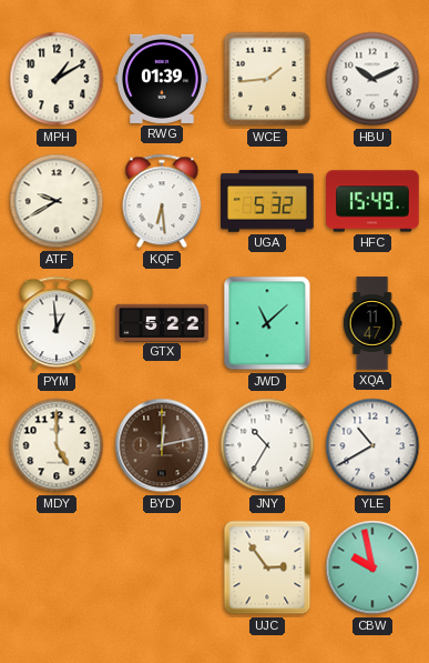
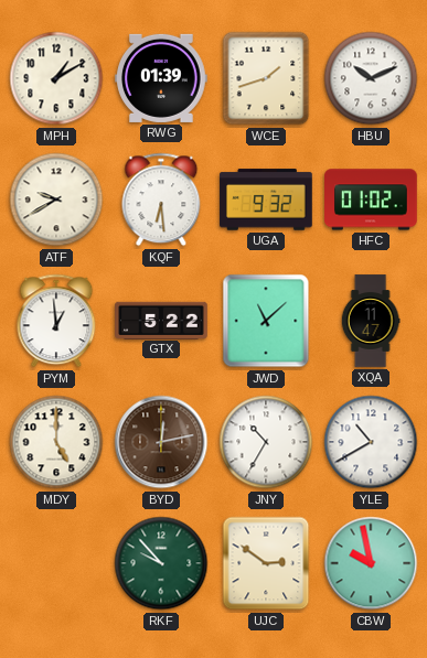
WCE: 1:44 -> 1:42 (266, 78)
UGA: 5:32 -> 9:32 (266, 199)
HFC: 15:49 -> 01:02 (371, 199)
RKF: none -> 9:53 (161, 563)
UJC: 2:54 -> 2:51 (266, 563)
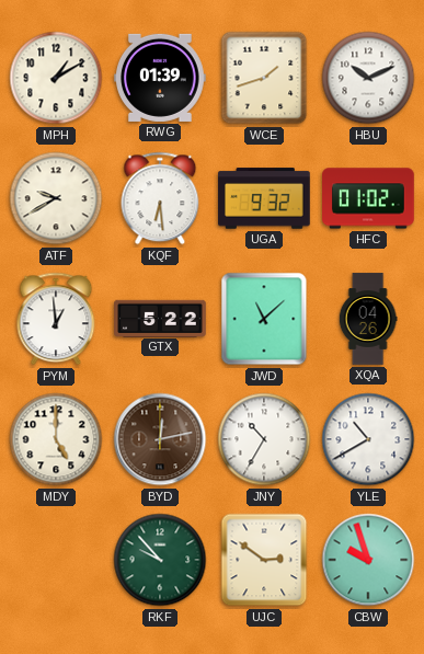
XQA: 11:47 -> 04:26 (368, 319)
CBW: 9:58 -> 9:57 (368, 560)
